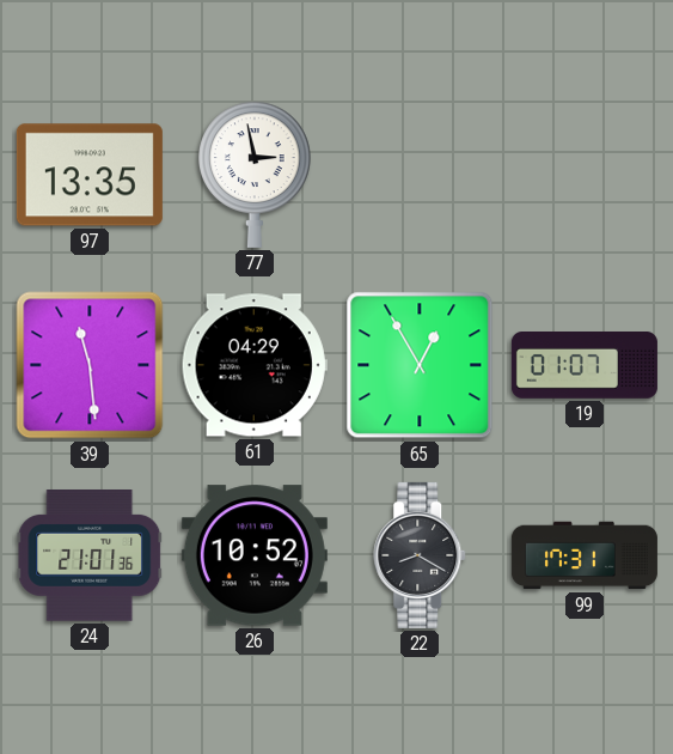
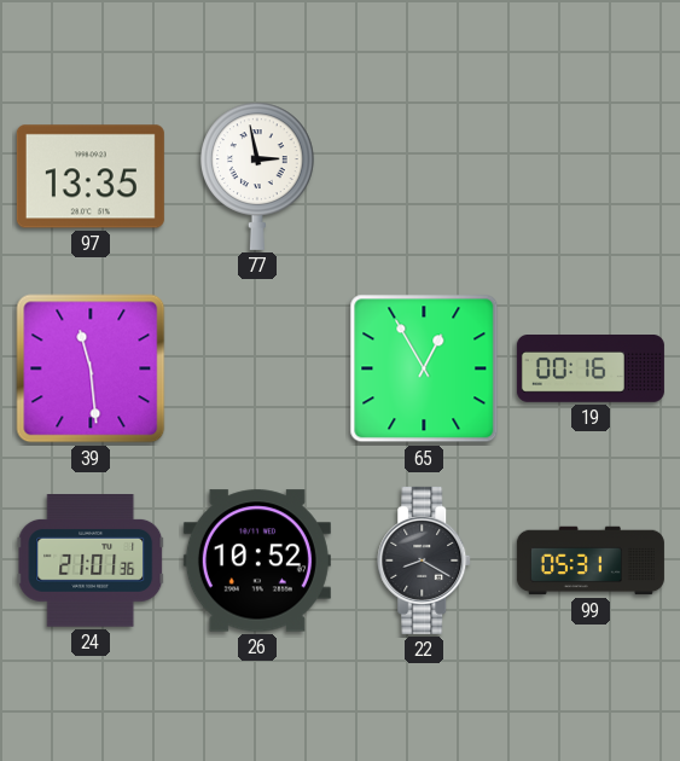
61: 04:29 -> none (255, 365)
19: 01:07 -> 00:16 (591, 370)
99: 17:31 -> 05:31 (591, 560)
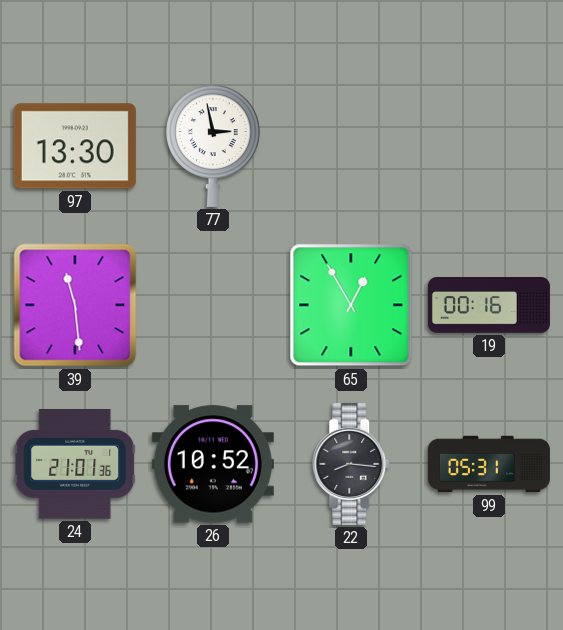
97: 13:35 -> 13:30 (75, 146)
22: 8:20 -> 8:16 (352, 464)
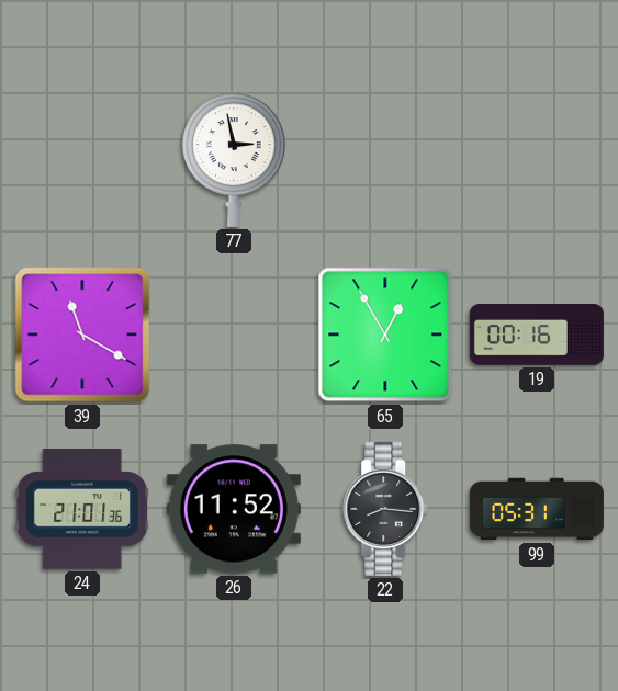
97: 13:30 -> none (75, 146)
39: 11:29 -> 11:20 (82, 335)
26: 10:52 -> 11:52 (234, 509)
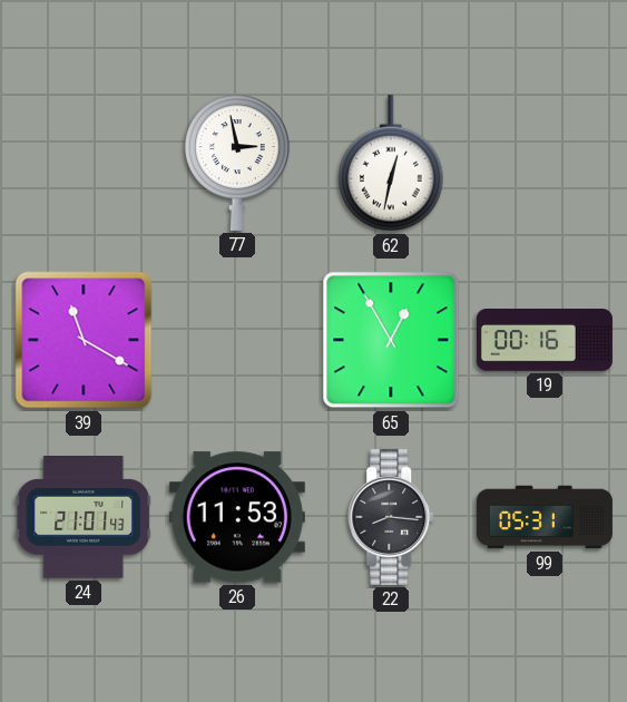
62: none -> 12:32 (391, 163)
24: 21:01:36 -> 21:01:43 (84, 518)
26: 11:52 -> 11:53 (237, 517)
